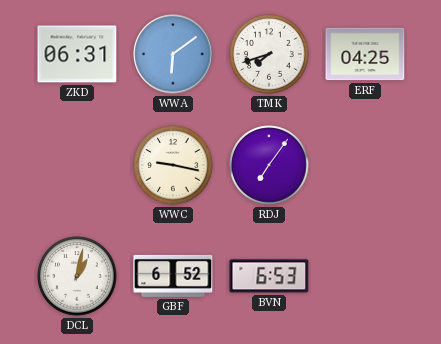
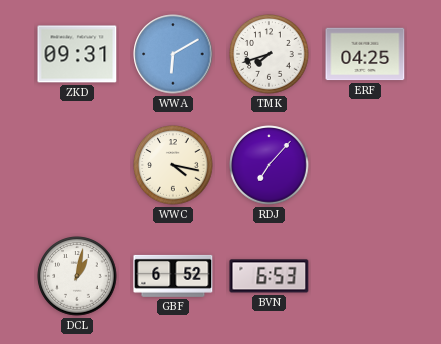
ZKD: 06:31 -> 09:31 (77, 54)
WWA: 6:09 -> 6:10 (173, 54)
WWC: 9:17 -> 4:17 (173, 165)
RDJ: 7:06 -> 7:07 (269, 165)
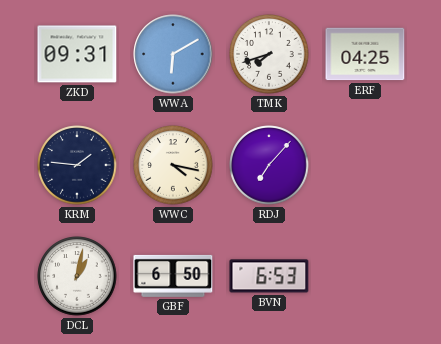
KRM: none -> 1:46 (77, 165)
GBF: 6:52 -> 6:50 (173, 276)
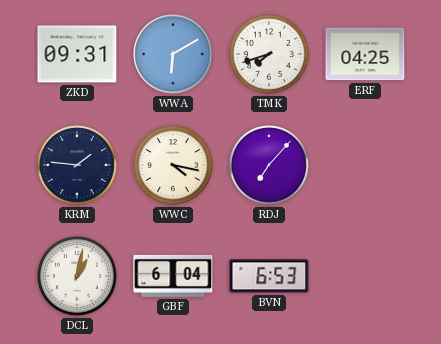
GBF: 6:50 -> 6:04 (173, 276)
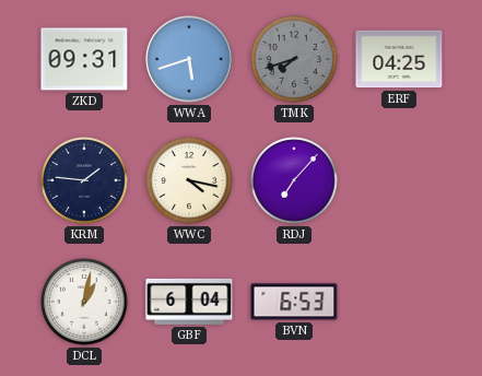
WWA: 6:10 -> 5:42 (189, 59)
TMK dial: white -> grey (294, 59)
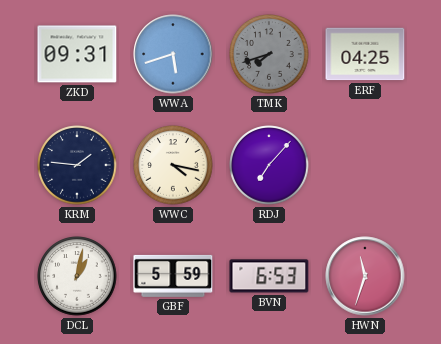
GBF: 6:04 -> 5:59 (173, 276)
HWN: none -> 11:33 (365, 276)
